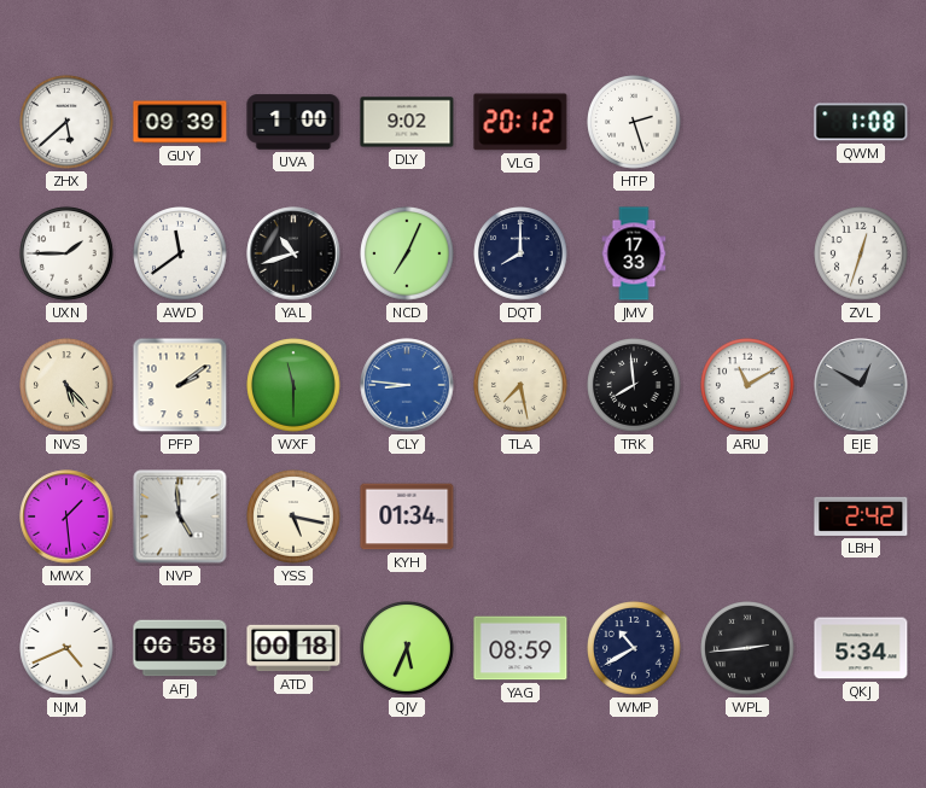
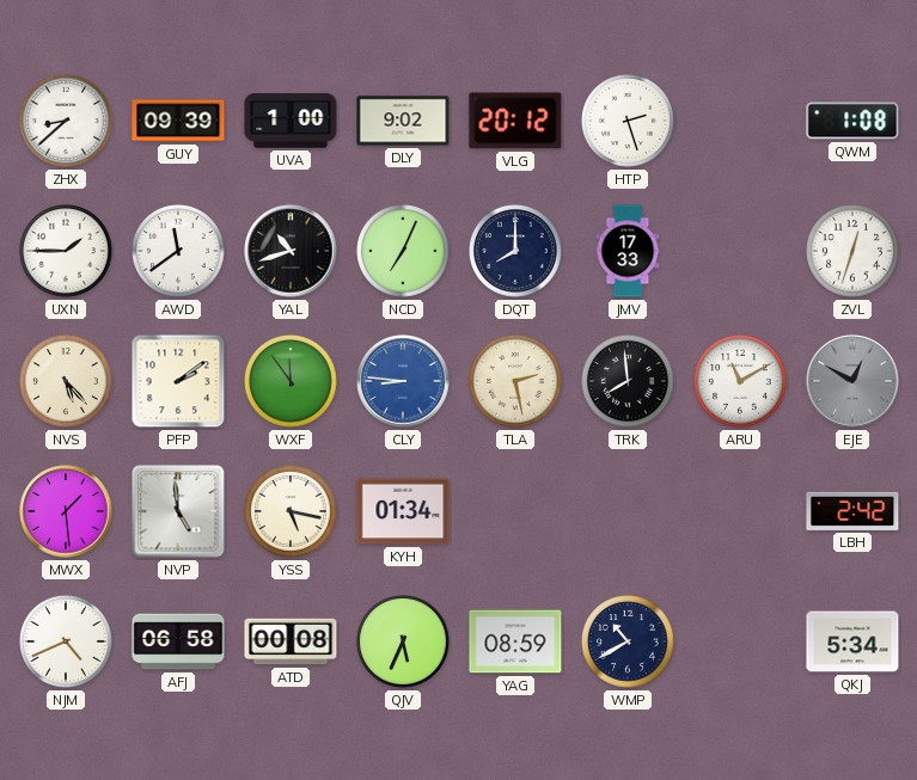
ZHX: 5:38 -> 8:38 (66, 121)
WXF: 11:30 -> 11:54 (291, 381)
TLA: 7:28 -> 2:28 (515, 381)
ATD: 00:18 -> 00:08 (291, 641)
WPL: 2:44 -> none (747, 648)
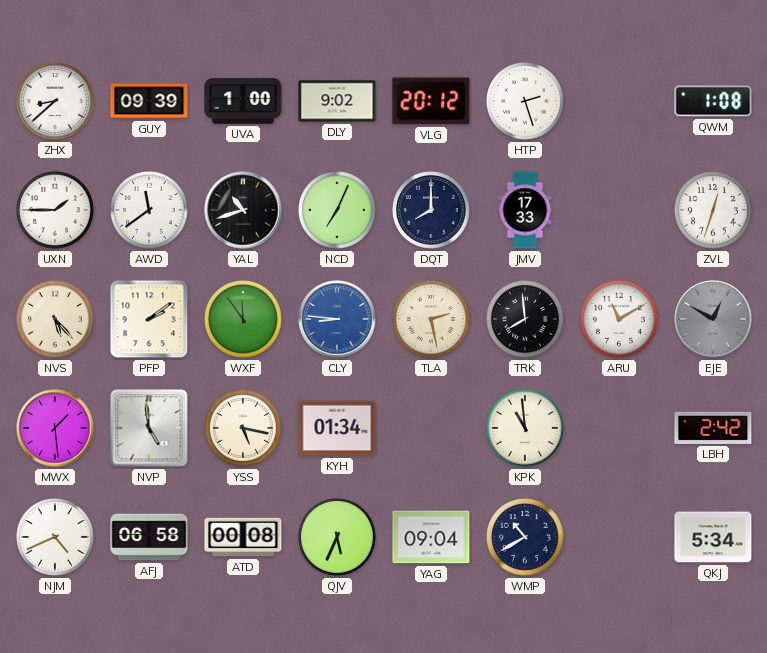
KPK: none -> 10:59 (525, 428)
YAG: 08:59 -> 09:04 (431, 537)
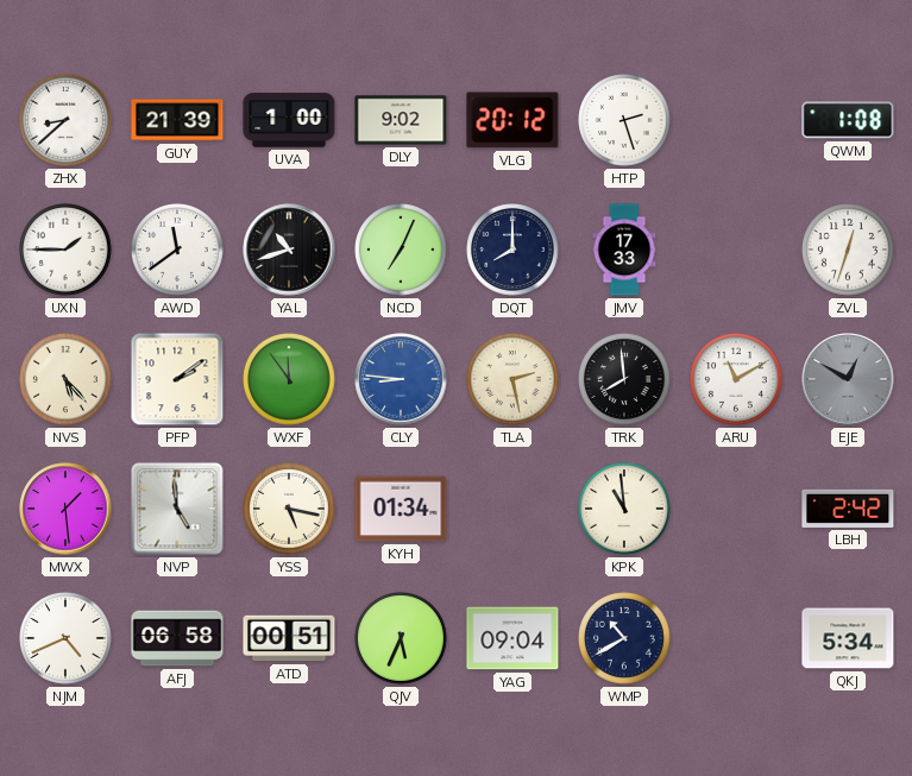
GUY: 09:39 -> 21:39 (177, 120)
ATD: 00:08 -> 00:51 (289, 638)
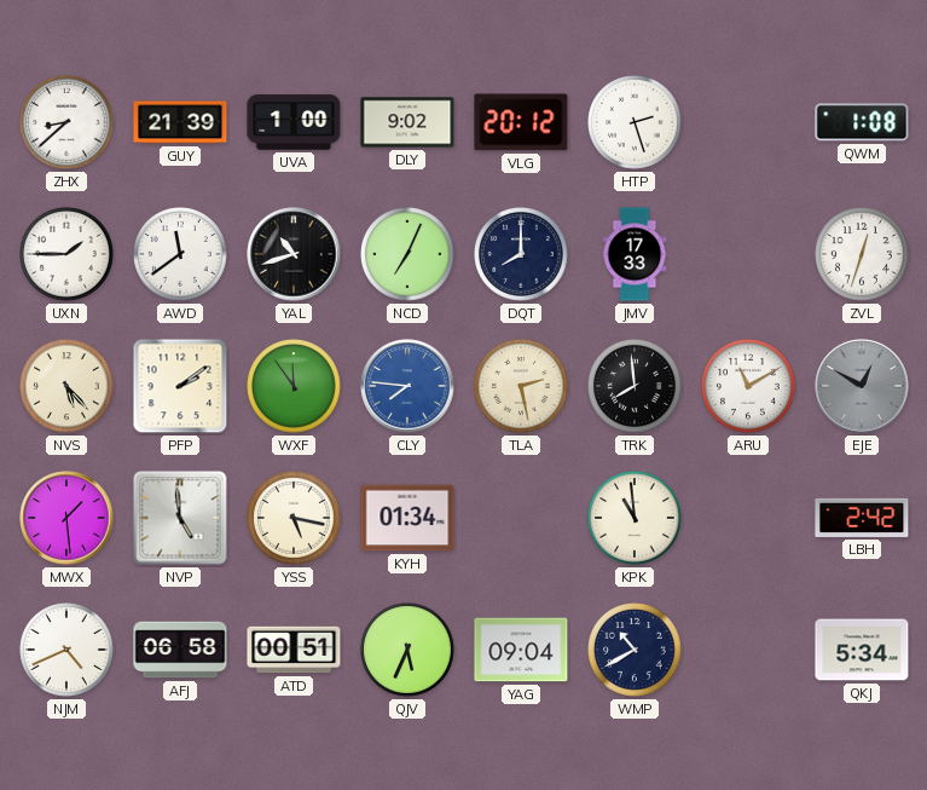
CLY: 8:46 -> 7:46 (407, 386)
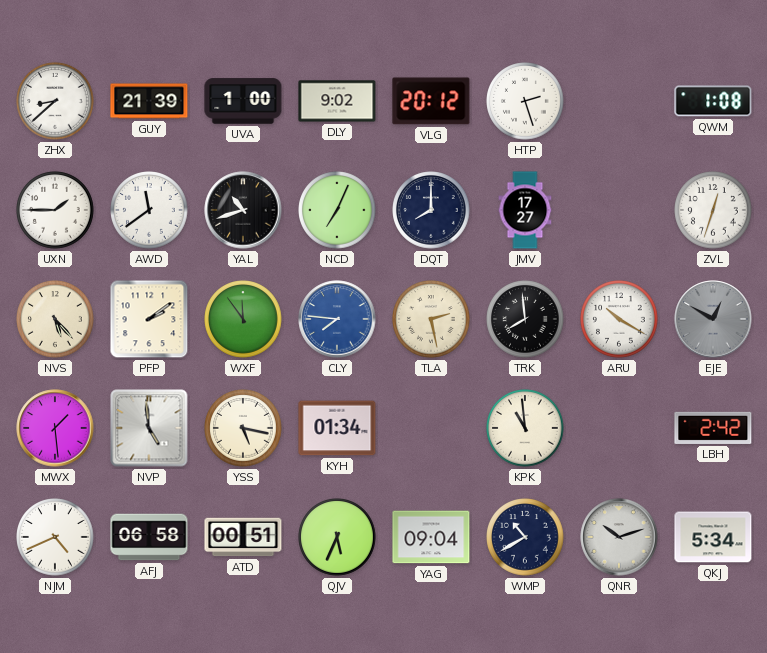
JMV: 17:33 -> 17:27 (525, 210)
ARU: 11:10 -> 10:20 (619, 319)
QNR: none -> 10:12 (619, 537)
